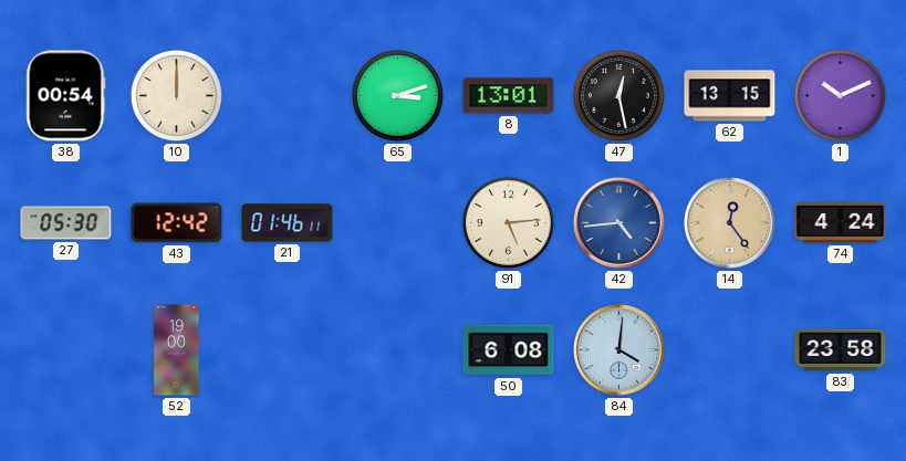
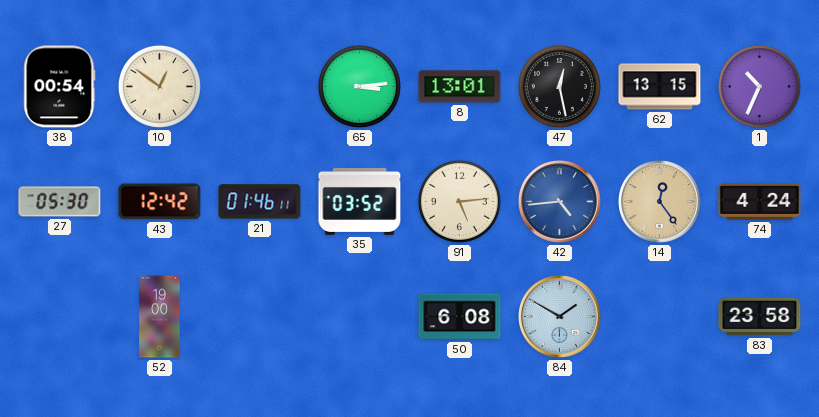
10: 12:00 -> 12:51 (159, 86)
65: 3:12 -> 3:14 (359, 86)
1: 10:11 -> 10:34 (759, 86)
35: none -> 03:52 (360, 201)
84: 4:01 -> 1:50 (560, 317)
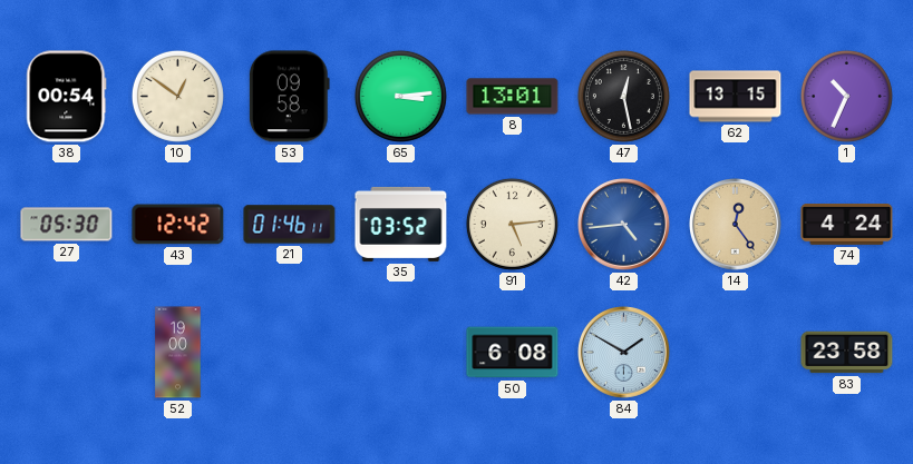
53: none -> 09:58 (289, 97)
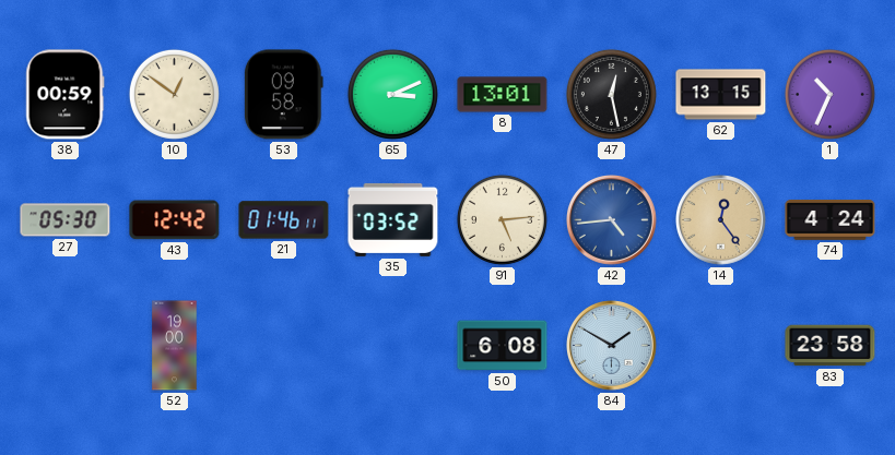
38: 00:54 -> 00:59 (66, 95)
65: 3:14 -> 3:11 (392, 94)
